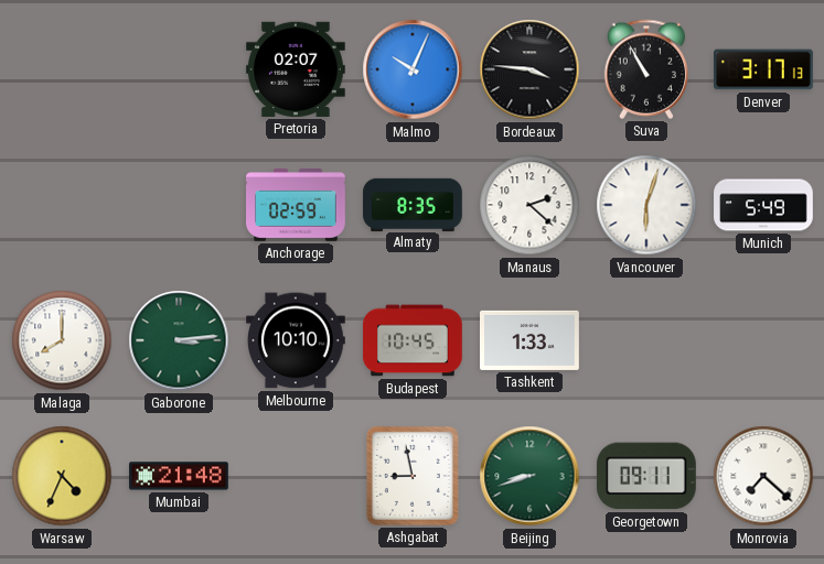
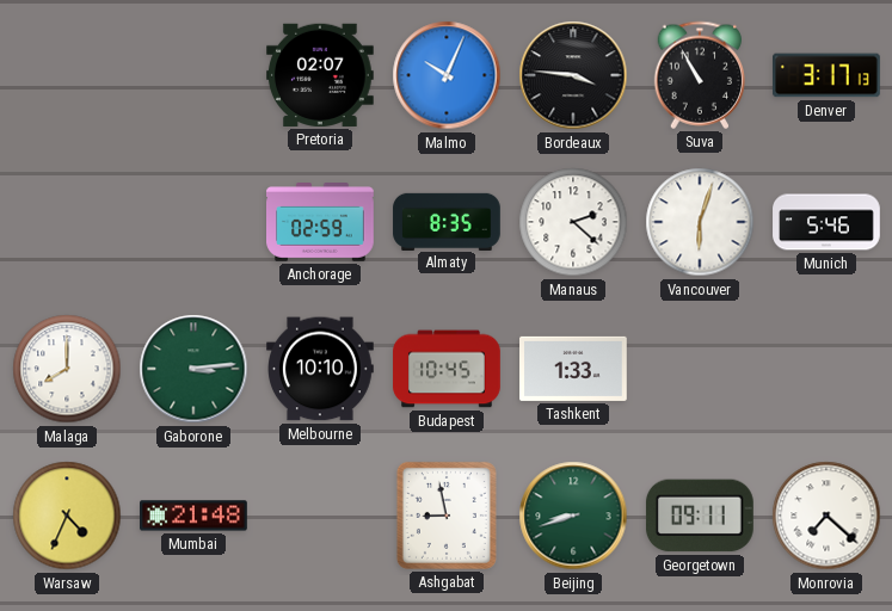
Munich: 5:49 -> 5:46 (826, 222)
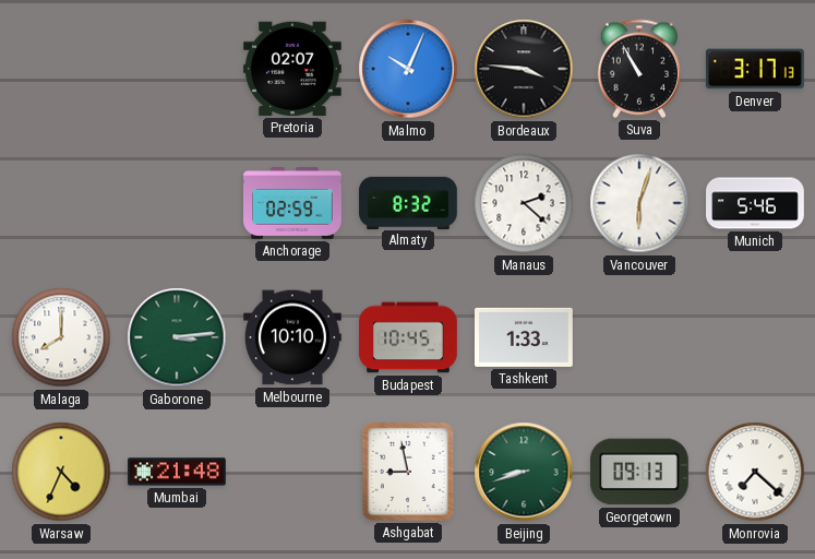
Almaty: 8:35 -> 8:32 (408, 202)
Georgetown: 09:11 -> 09:13 (639, 472)
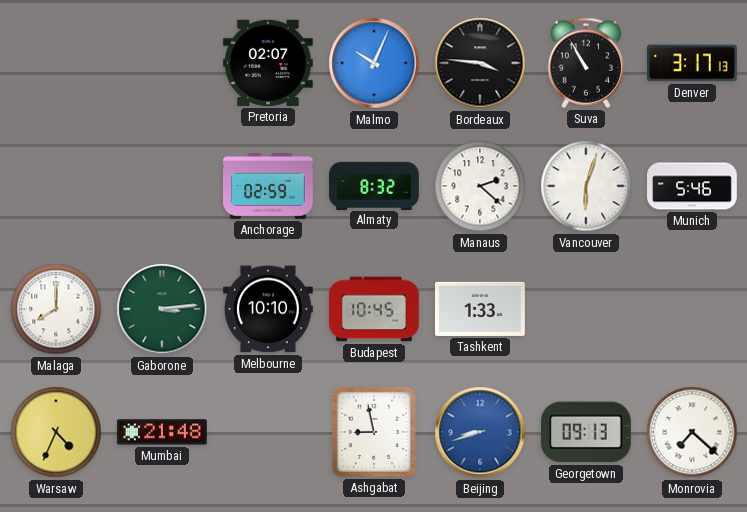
Beijing dial: green -> blue (480, 432)
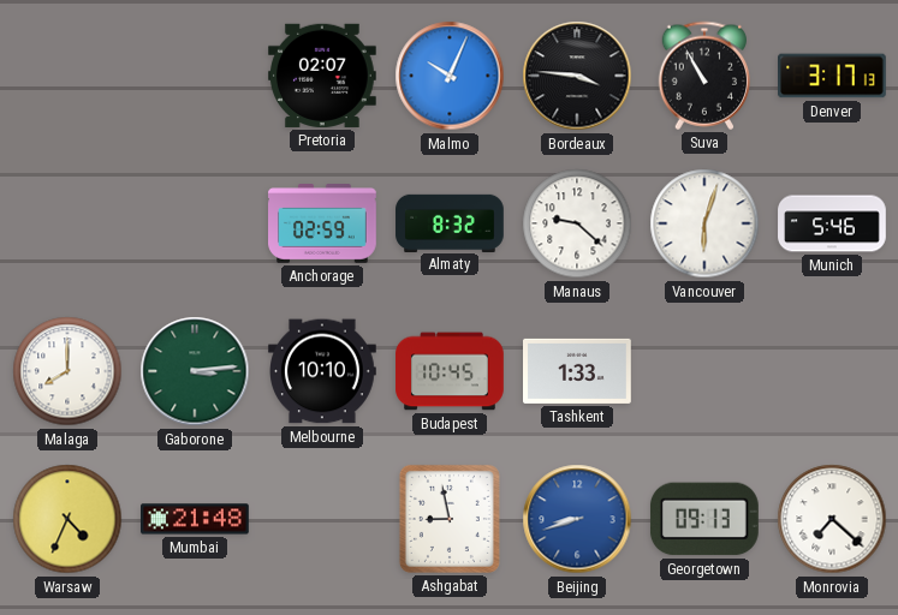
Manaus: 2:22 -> 9:22 (577, 223)
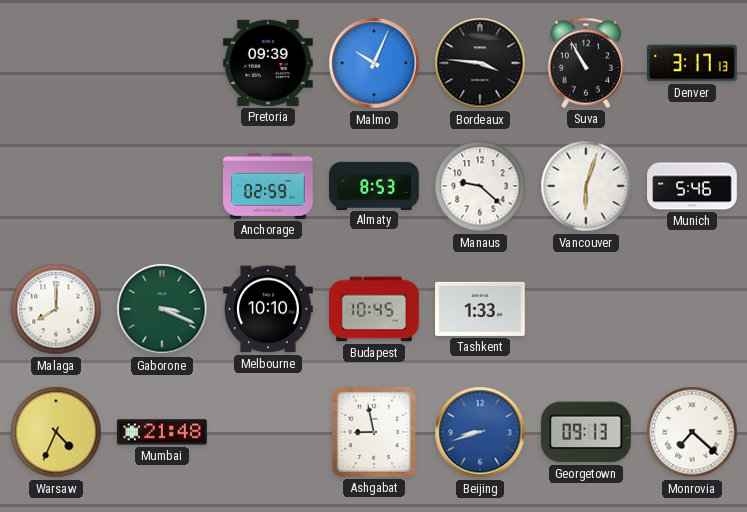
Pretoria: 02:07 -> 09:39 (269, 63)
Almaty: 8:32 -> 8:53 (374, 185)
Gaborone: 3:14 -> 3:19 (162, 309)
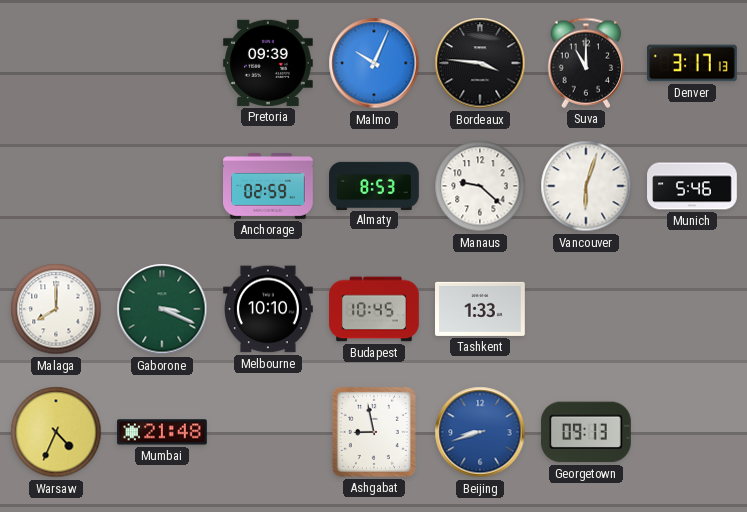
Suva: 10:55 -> 11:00 (586, 63)
Monrovia: 7:22 -> none (692, 432)
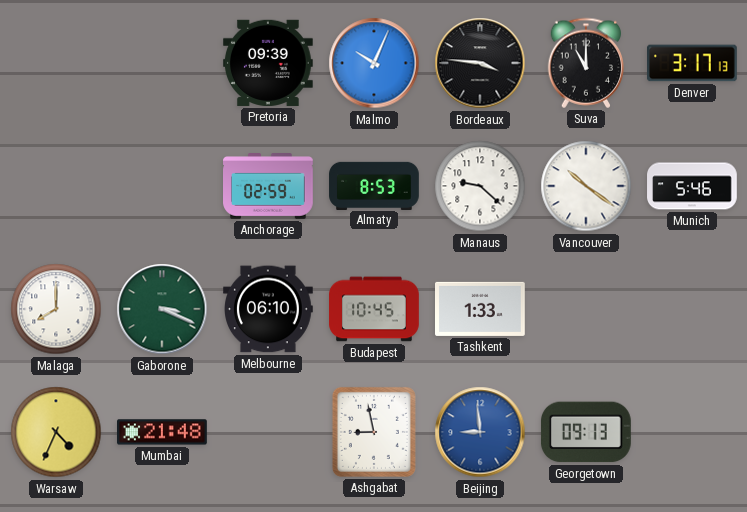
Vancouver: 6:03 -> 10:21 (586, 186)
Melbourne: 10:10 -> 06:10 (269, 309)
Beijing: 8:42 -> 8:59 (480, 432)
